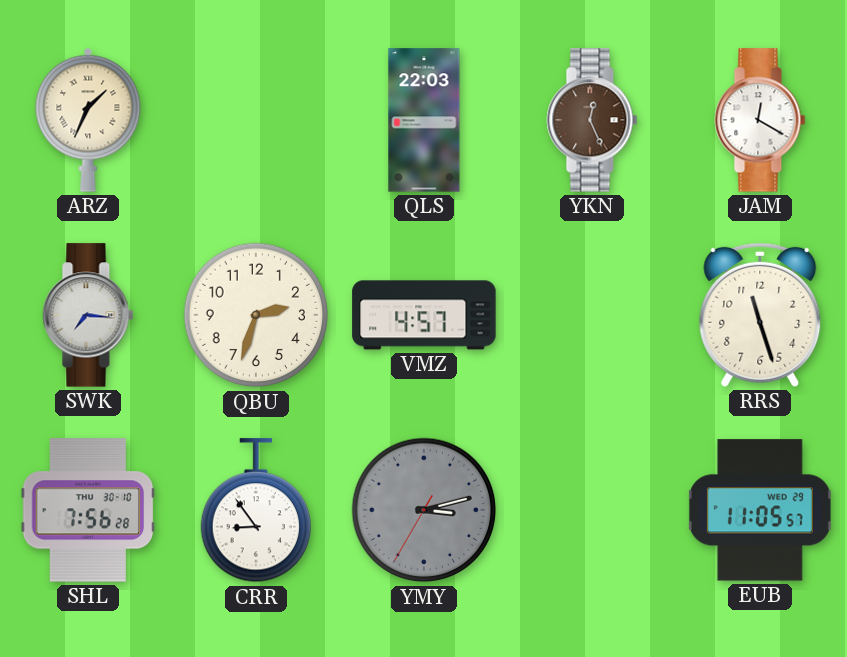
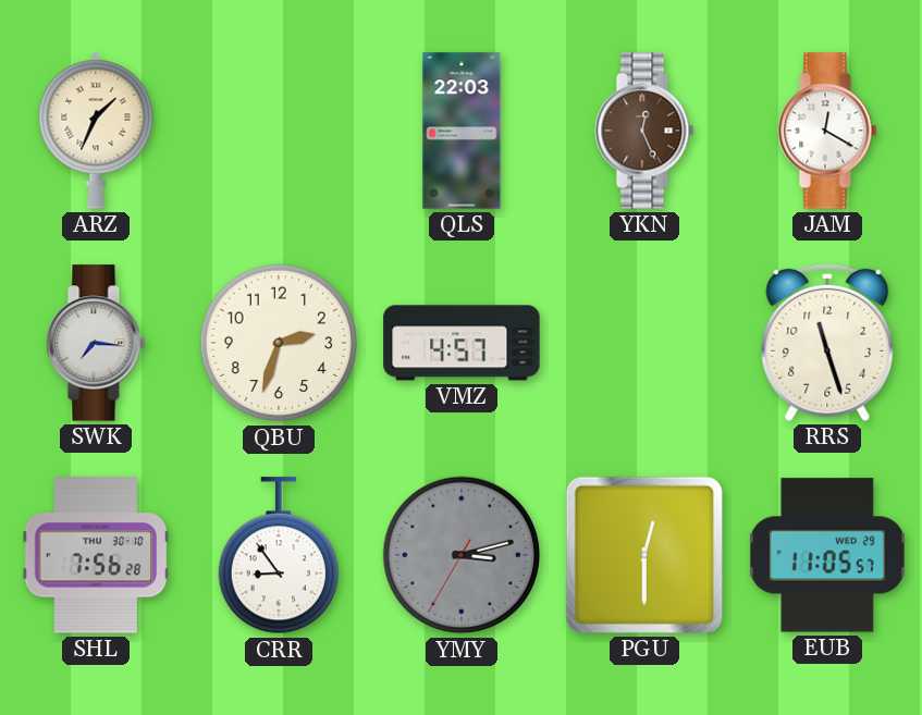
PGU: none -> 12:30 (644, 555)
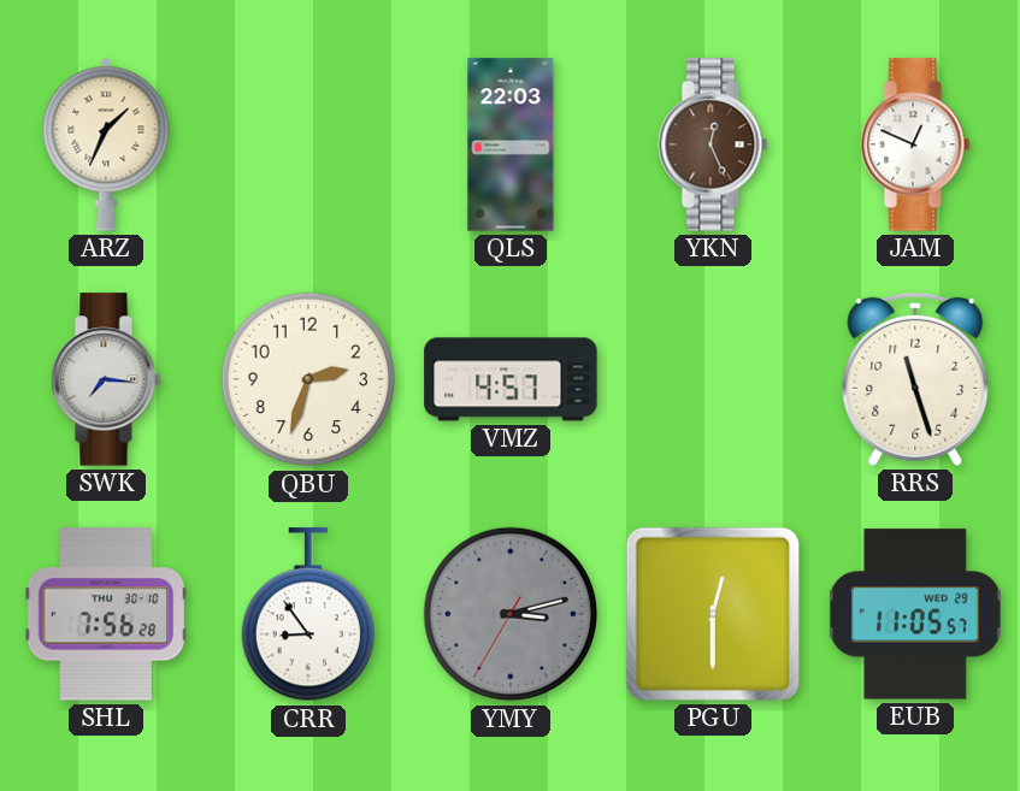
JAM: 12:20 -> 12:49 (915, 144)
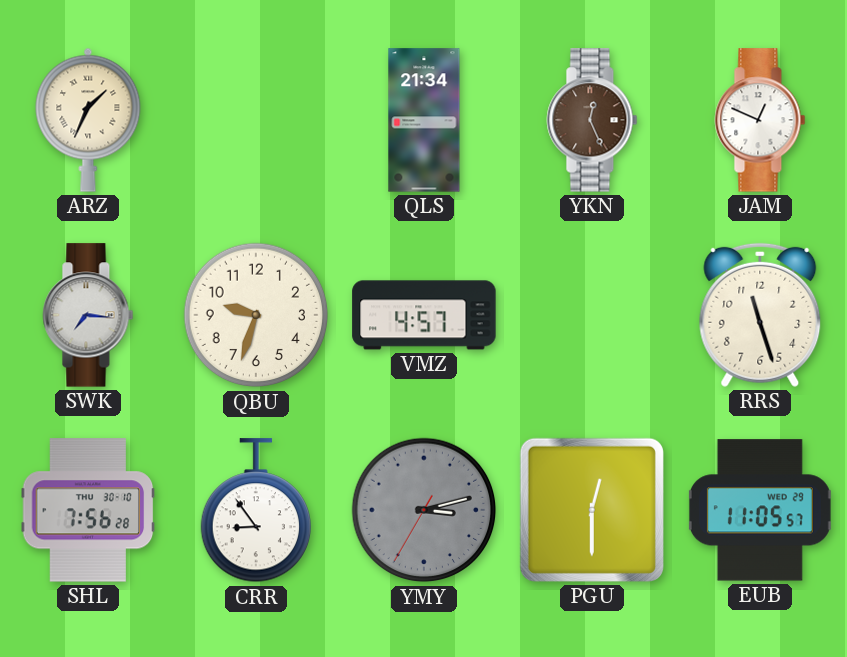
QLS: 22:03 -> 21:34 (424, 120)
QBU: 2:33 -> 9:33 (256, 315)
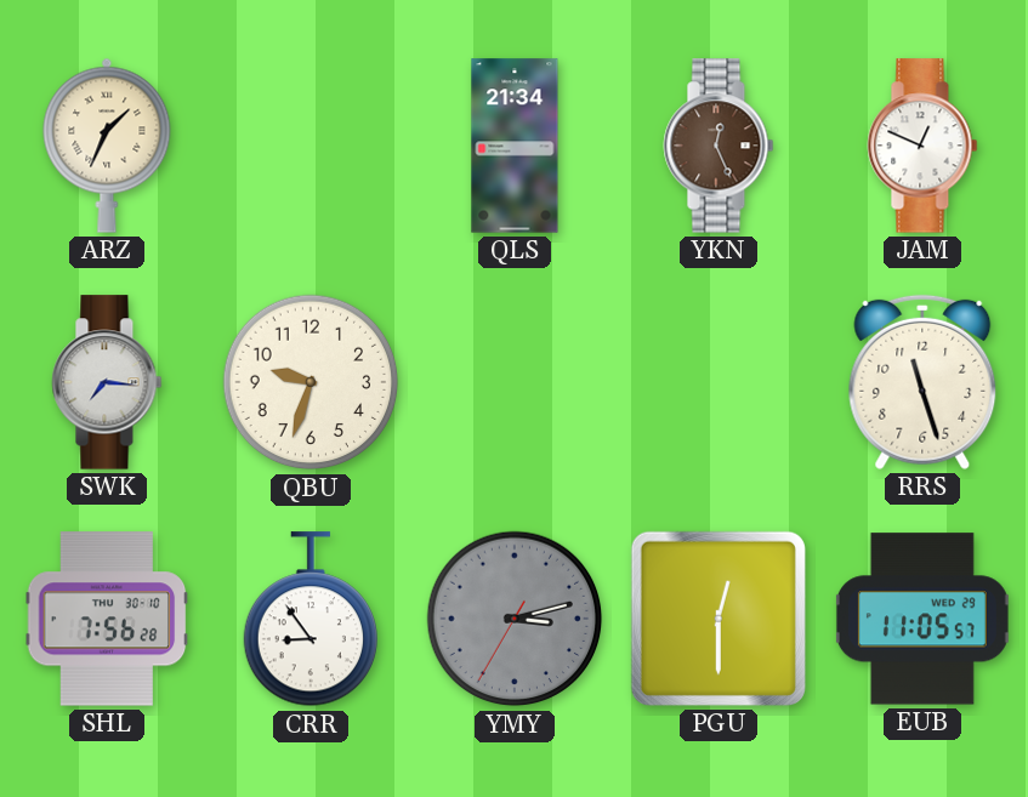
VMZ: 4:57 -> none (424, 315)
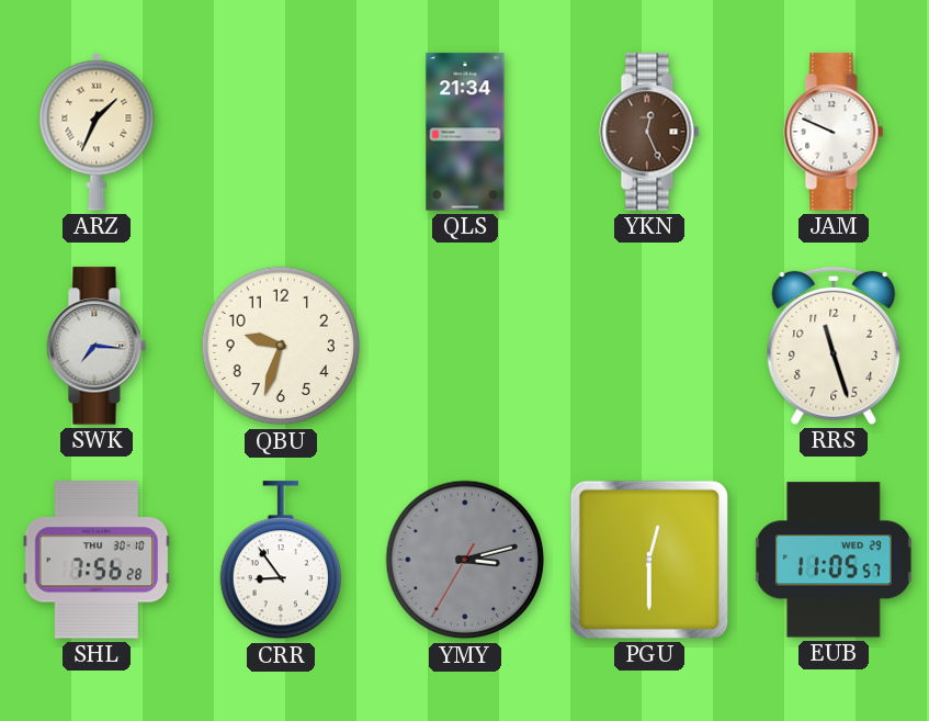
JAM: 12:49 -> 9:49 (834, 132)
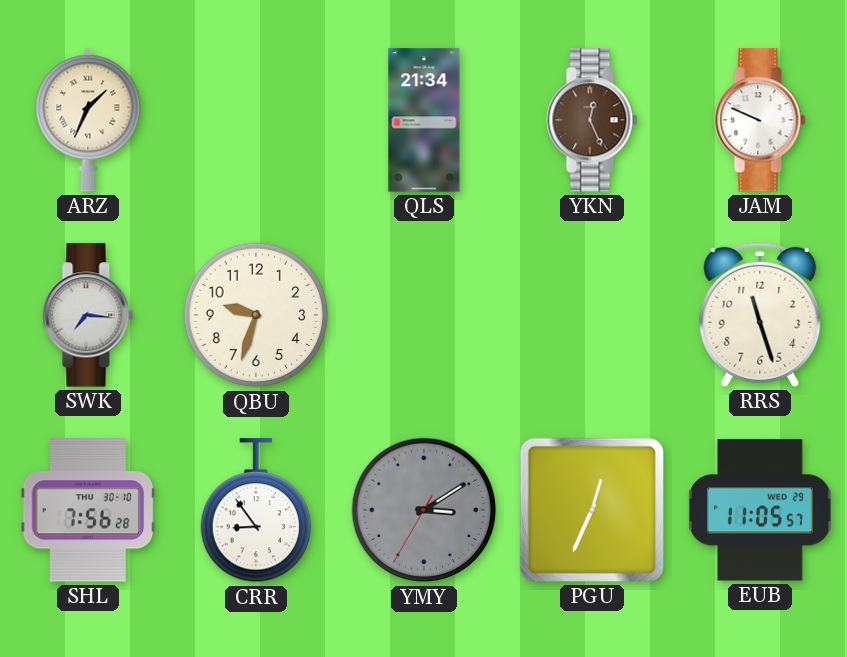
YMY: 3:12 -> 3:09 (424, 510)
PGU: 12:30 -> 12:34 (592, 510)
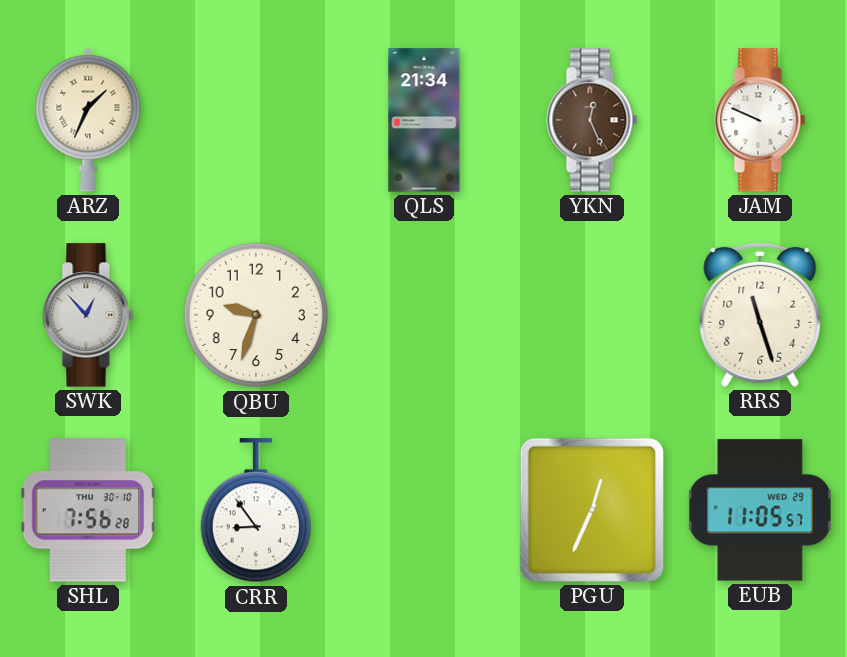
SWK: 7:16 -> 12:53 (88, 315)
YMY: 3:09 -> none (424, 510)
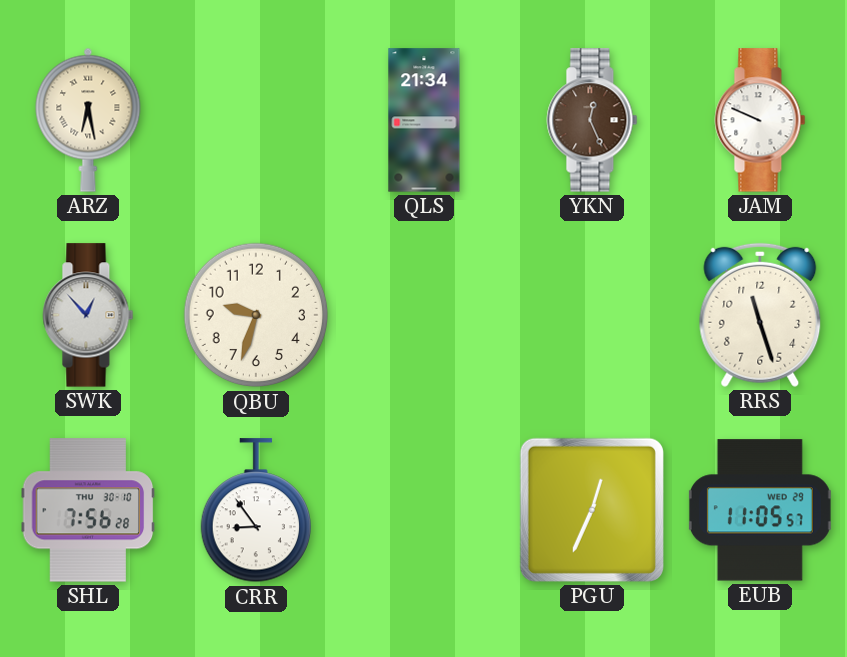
ARZ: 1:34 -> 6:28 (88, 120)
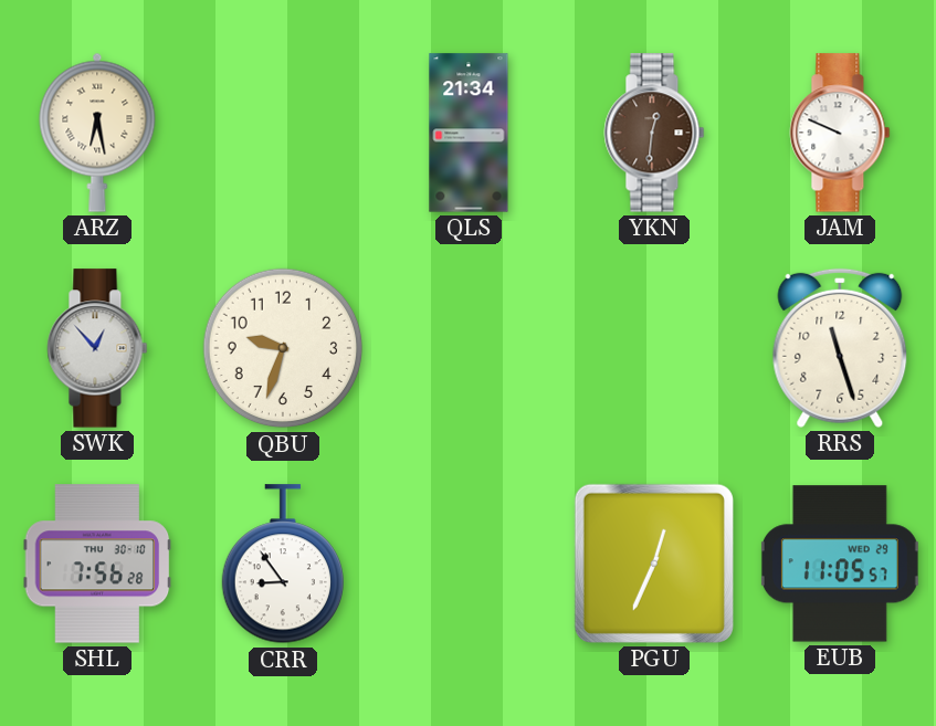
YKN: 12:26 -> 12:31 (654, 133)
